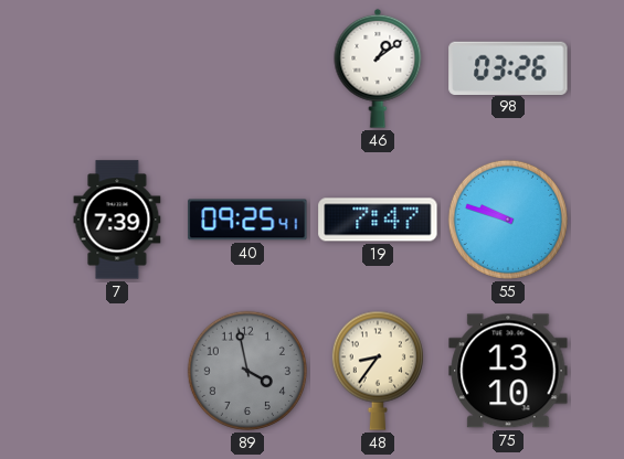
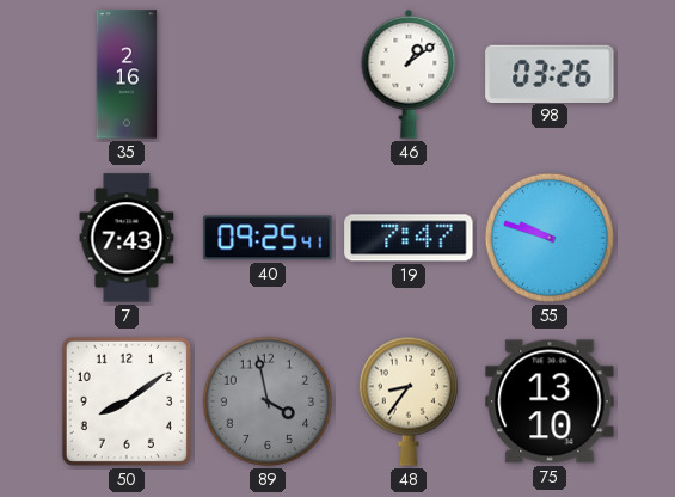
35: none -> 2:16 (127, 74)
7: 7:39 -> 7:43 (127, 238)
50: none -> 8:09 (127, 401)
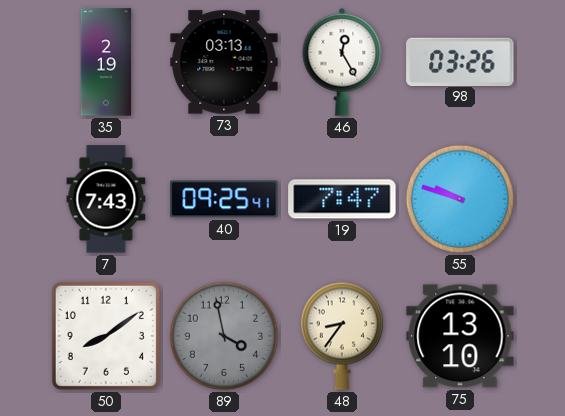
35: 2:16 -> 2:19 (106, 62)
73: none -> 03:13 (224, 62)
46: 1:09 -> 12:25 (342, 62)
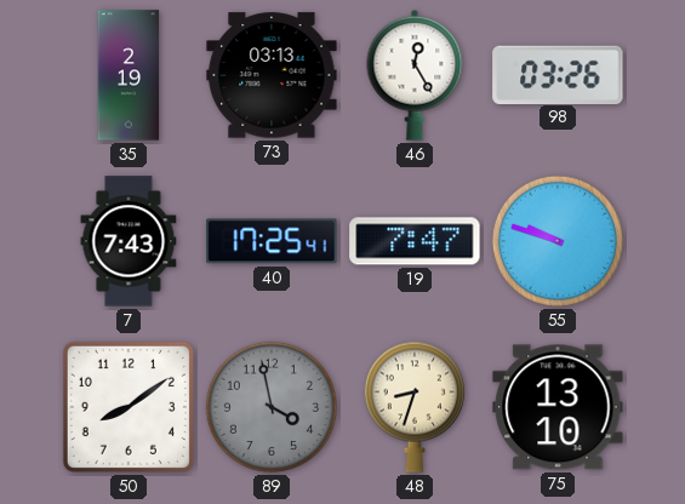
40: 09:25 -> 17:25 (272, 241)
48: 8:36 -> 8:33 (415, 407)
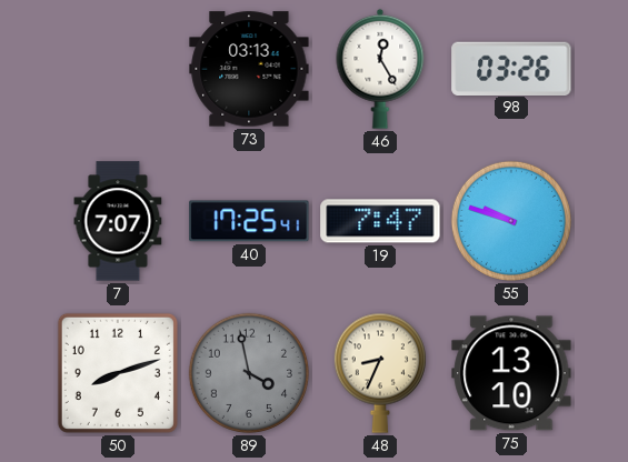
35: 2:19 -> none (129, 75)
7: 7:43 -> 7:07 (118, 221)
50: 8:09 -> 8:12 (118, 373)
48: 8:33 -> 8:34 (380, 373)
